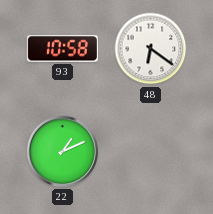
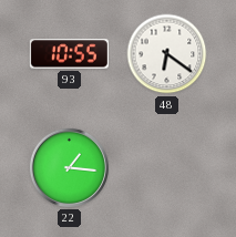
93: 10:58 -> 10:55 (69, 54)
22: 1:11 -> 1:16 (69, 167)
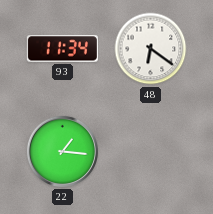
93: 10:55 -> 11:34 (62, 49)
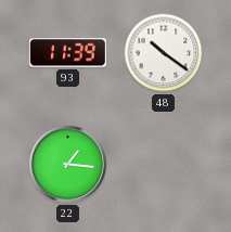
93: 11:34 -> 11:39 (67, 53)
48: 6:21 -> 10:21 (164, 53)
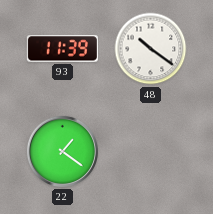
22: 1:16 -> 1:21 (62, 151)
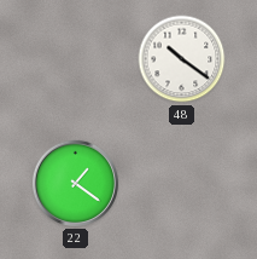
93: 11:39 -> none (62, 49)
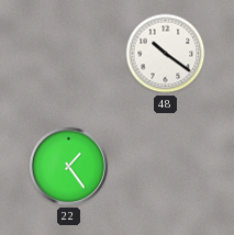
22: 1:21 -> 1:24 (68, 166)
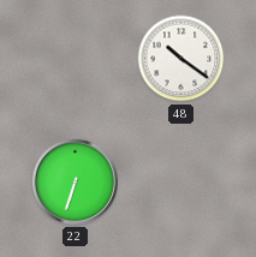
22: 1:24 -> 6:33 (75, 181)
